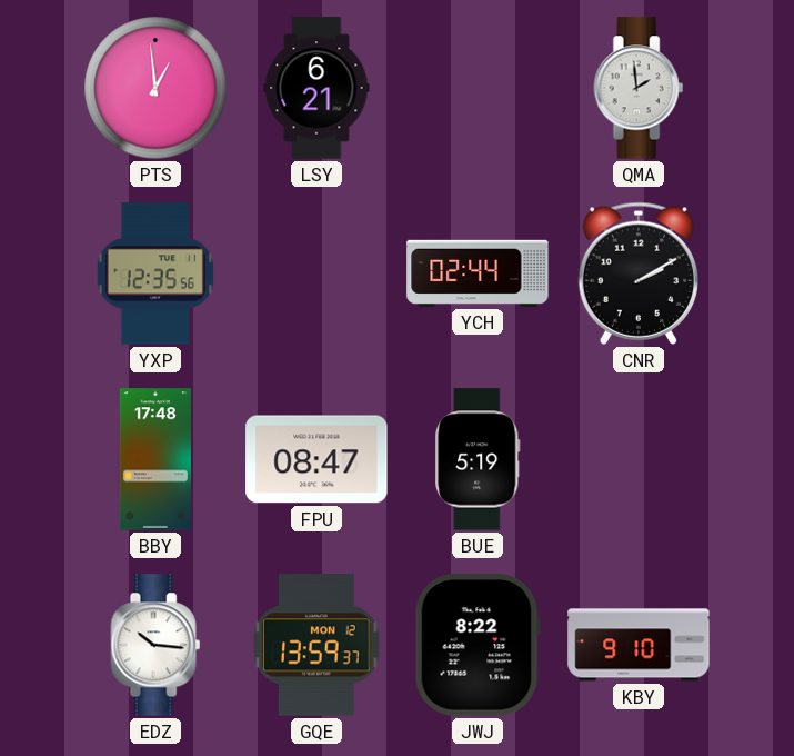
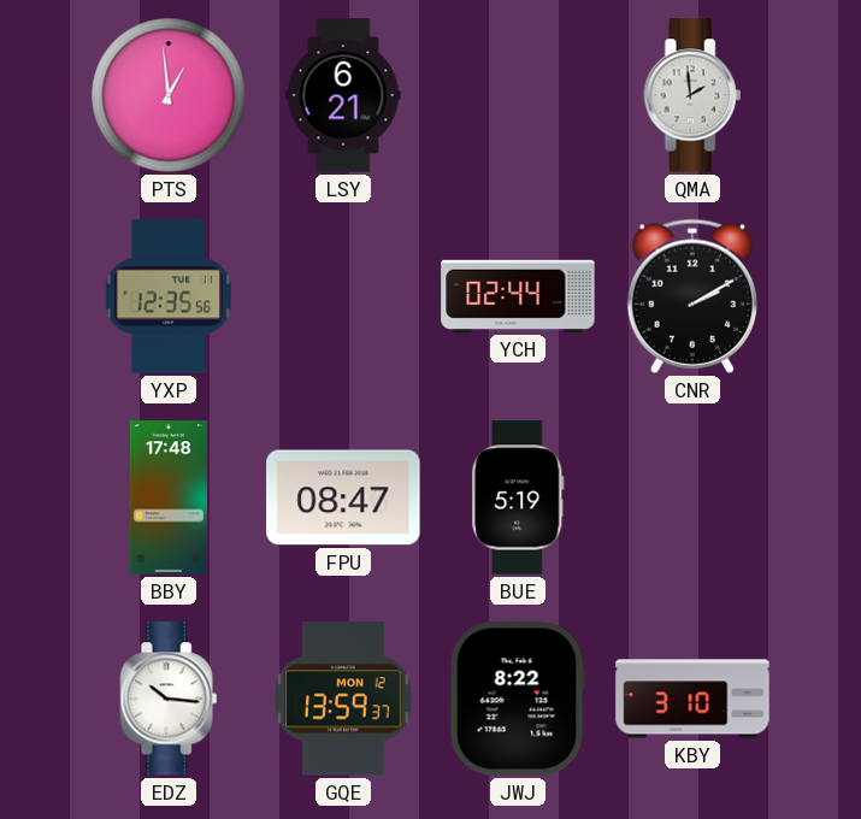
KBY: 9:10 -> 3:10 (692, 699)
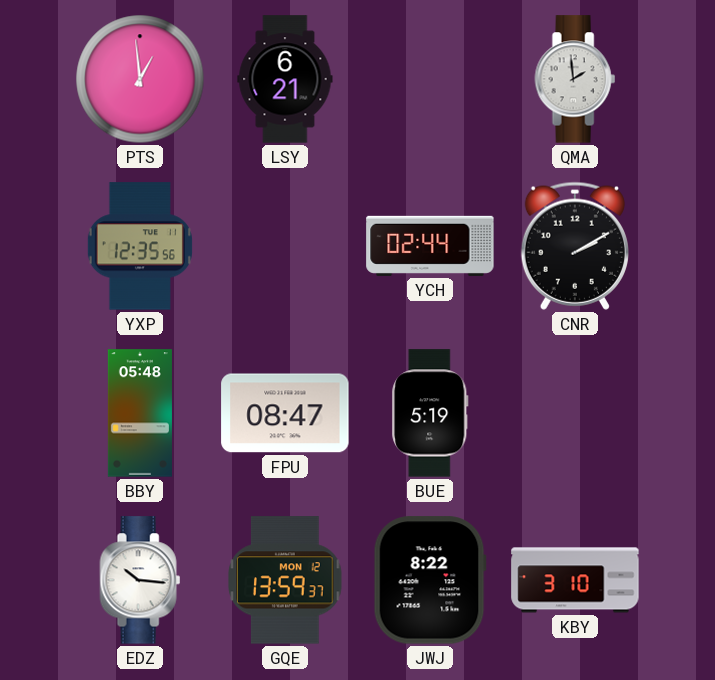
BBY: 17:48 -> 05:48 (140, 413)
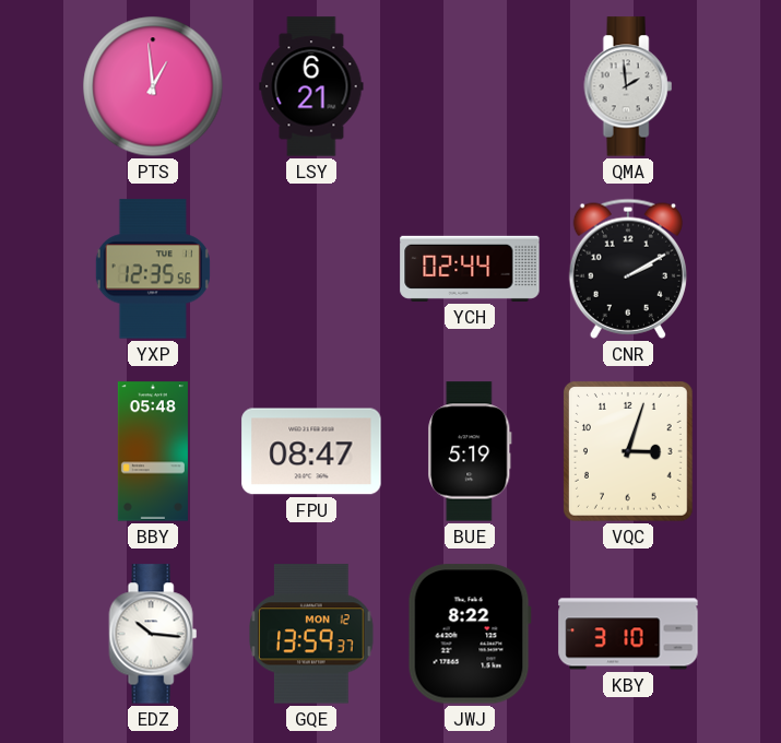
VQC: none -> 3:03 (628, 451)
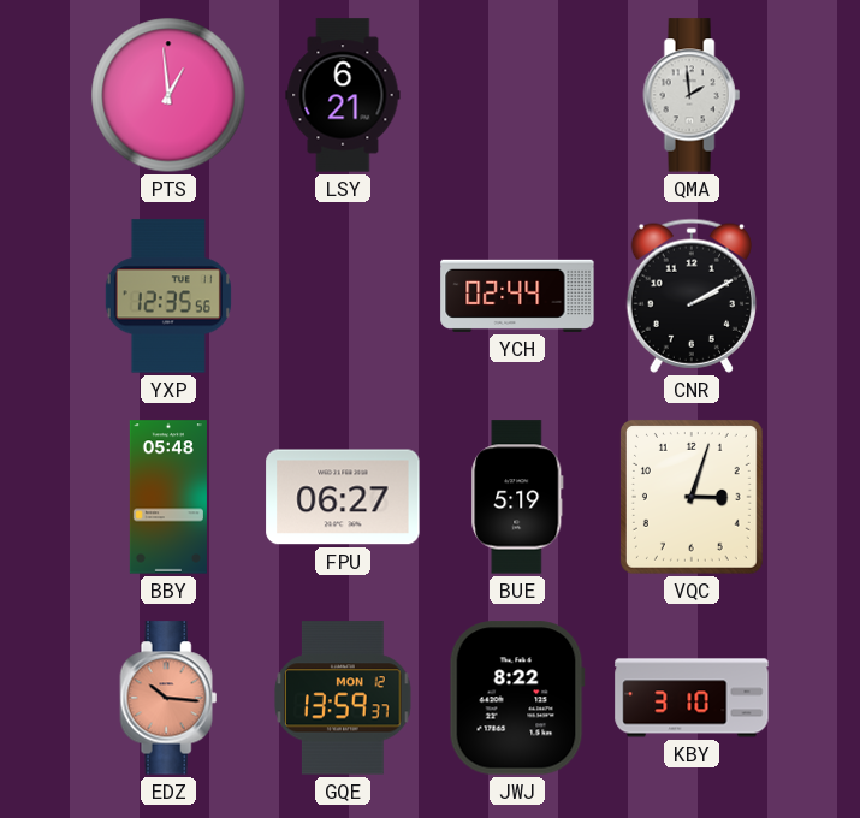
FPU: 08:47 -> 06:27 (343, 497)
EDZ dial: white -> salmon (168, 698)
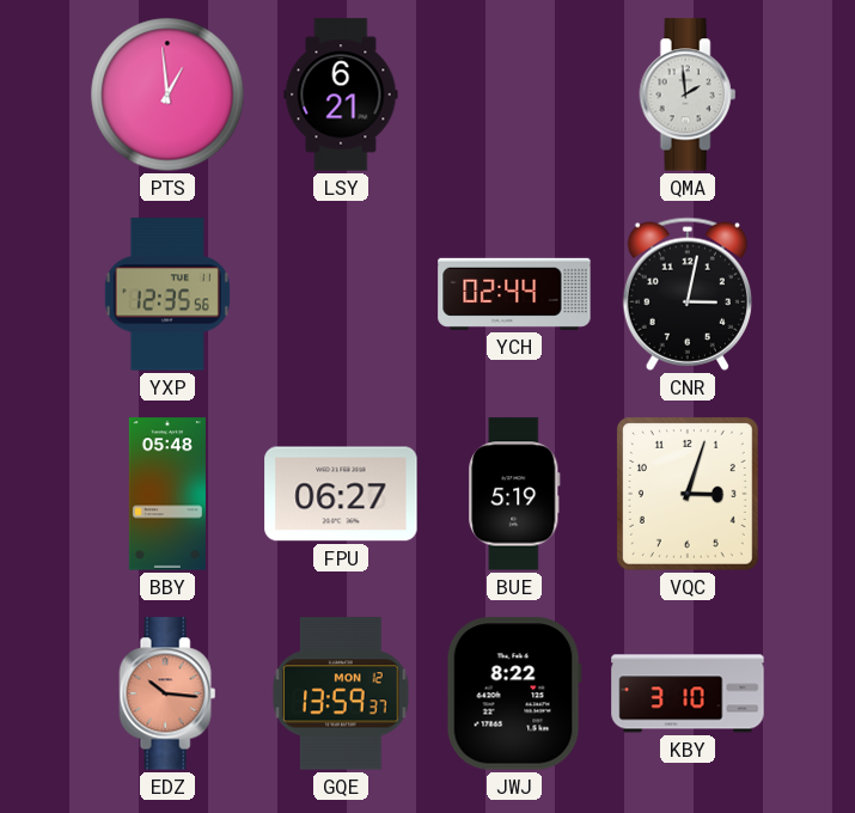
CNR: 2:10 -> 3:02 (688, 294)
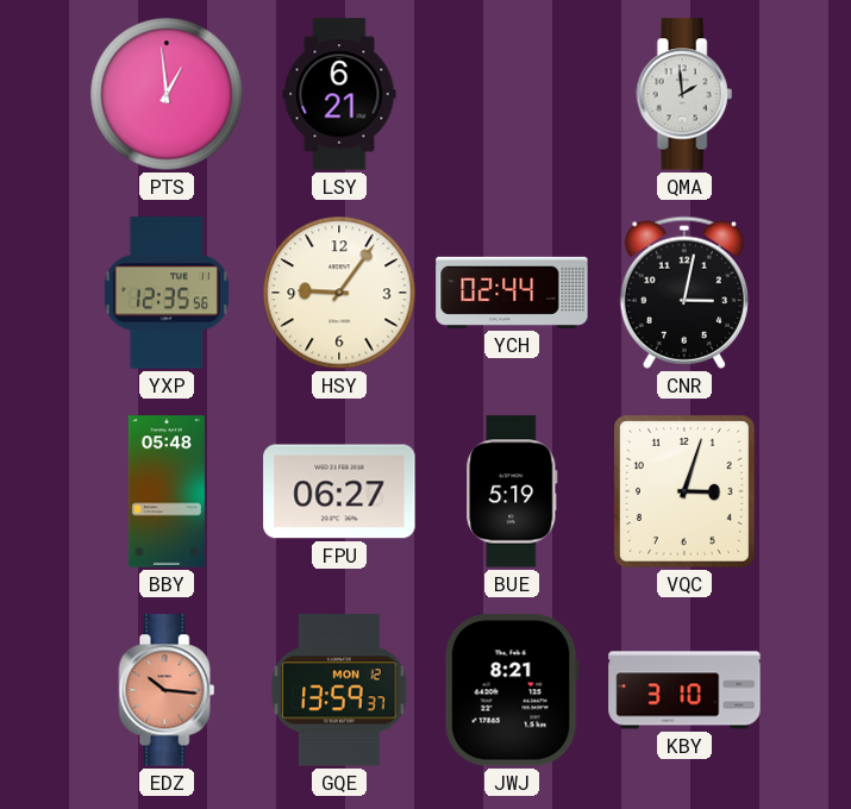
HSY: none -> 9:06 (339, 293)
JWJ: 8:22 -> 8:21 (512, 690)
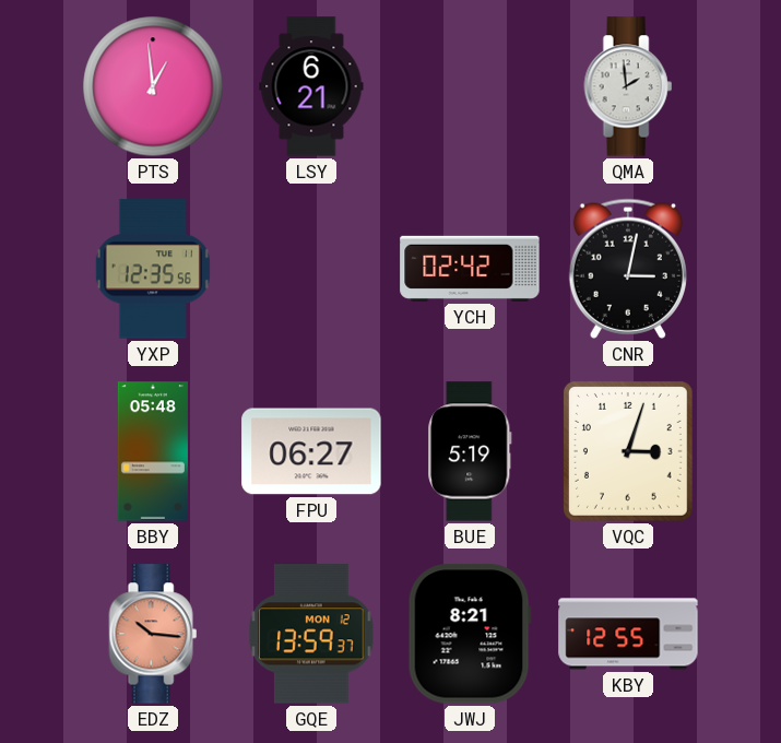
HSY: 9:06 -> none (339, 293)
YCH: 02:44 -> 02:42 (470, 269)
KBY: 3:10 -> 12:55 (628, 634)
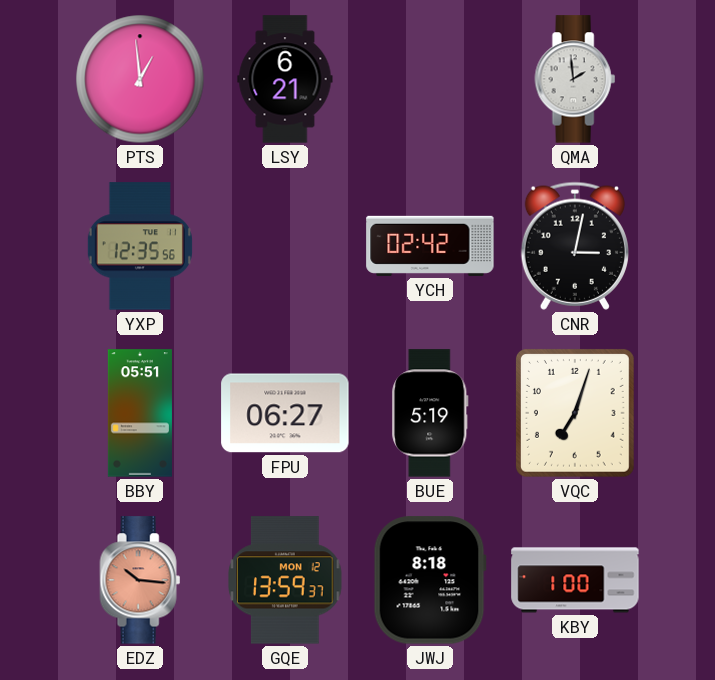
BBY: 05:48 -> 05:51 (140, 413)
VQC: 3:03 -> 7:03 (575, 413)
JWJ: 8:21 -> 8:18 (430, 580)
KBY: 12:55 -> 1:00 (575, 580)
